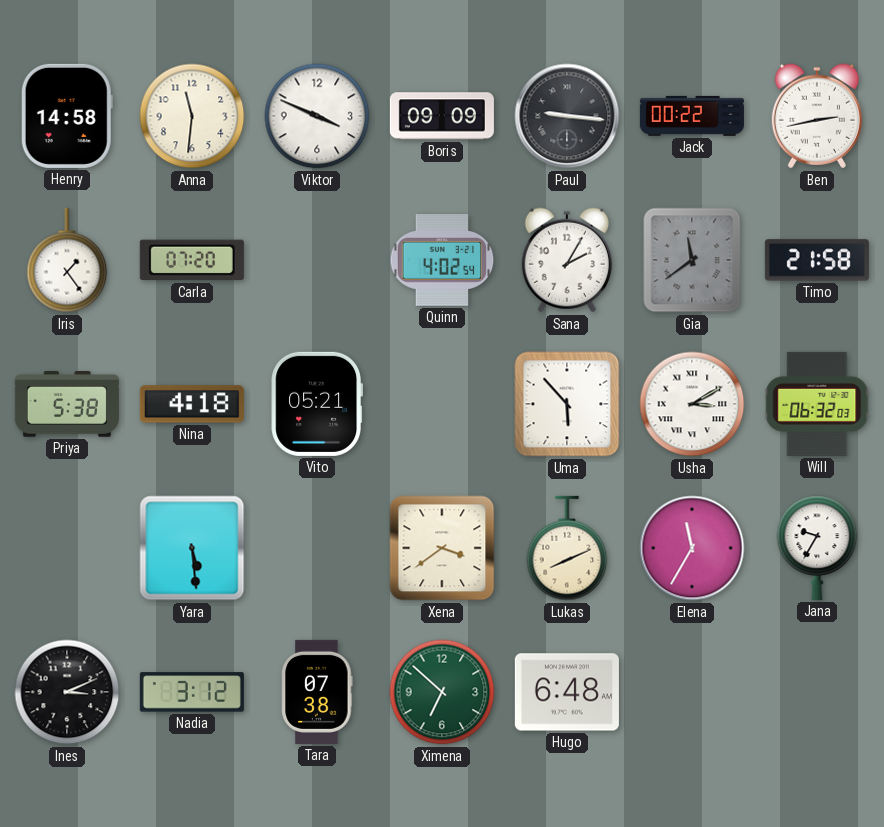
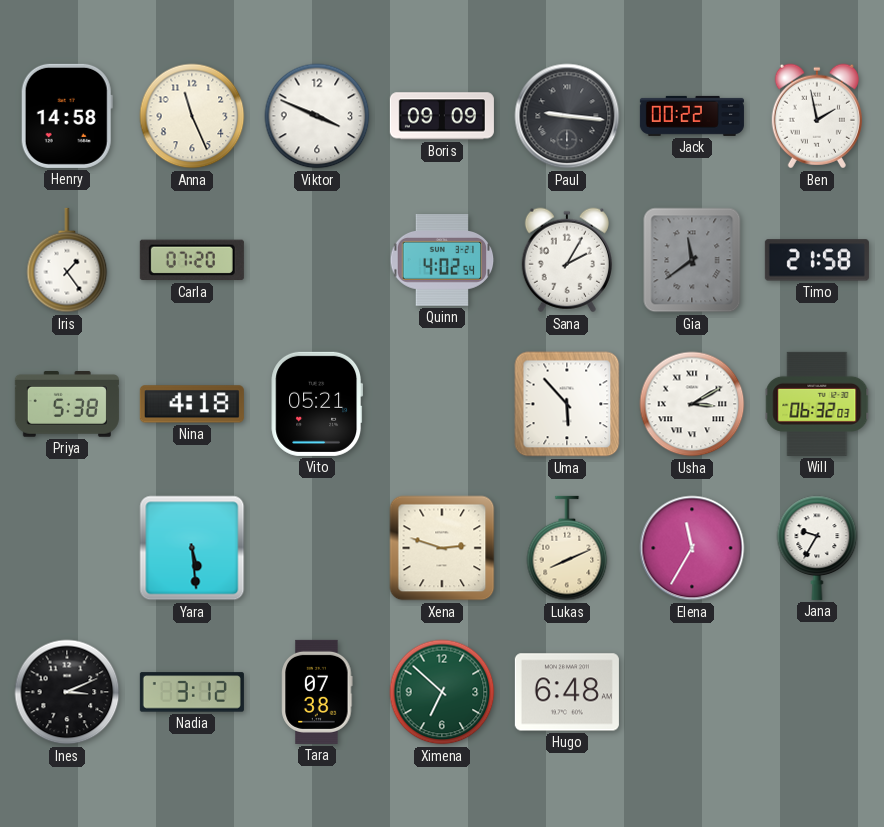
Anna: 11:31 -> 11:26 (192, 116)
Ben: 2:43 -> 1:58 (817, 116)
Xena: 3:39 -> 2:48 (442, 548)
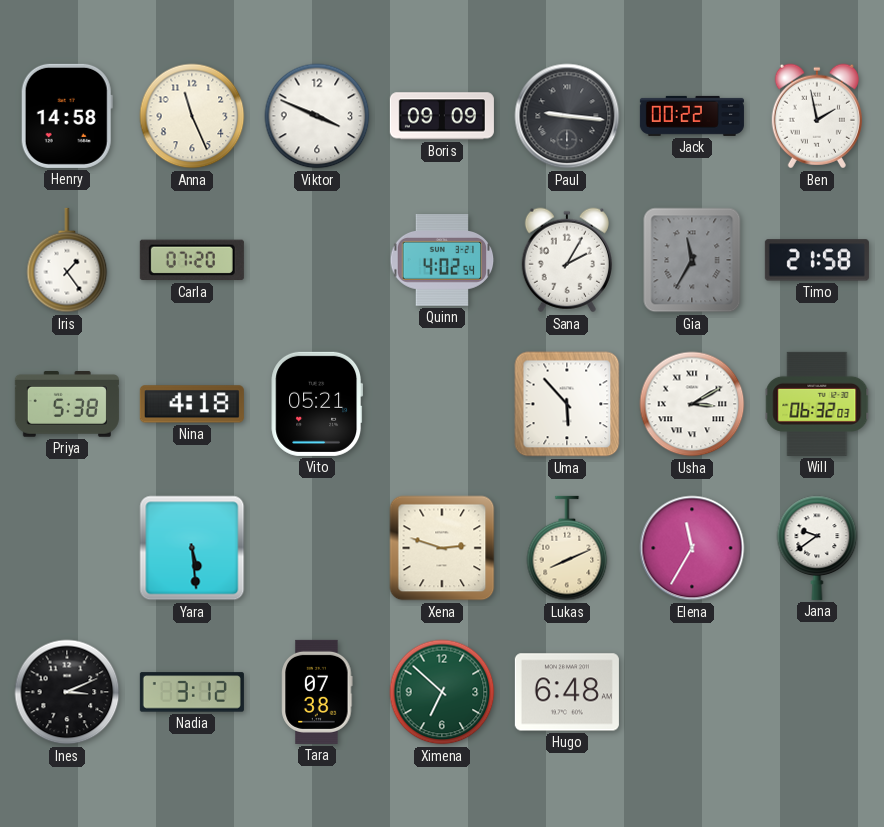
Gia: 11:39 -> 11:35 (692, 260)
Jana: 9:35 -> 9:39 (817, 548)
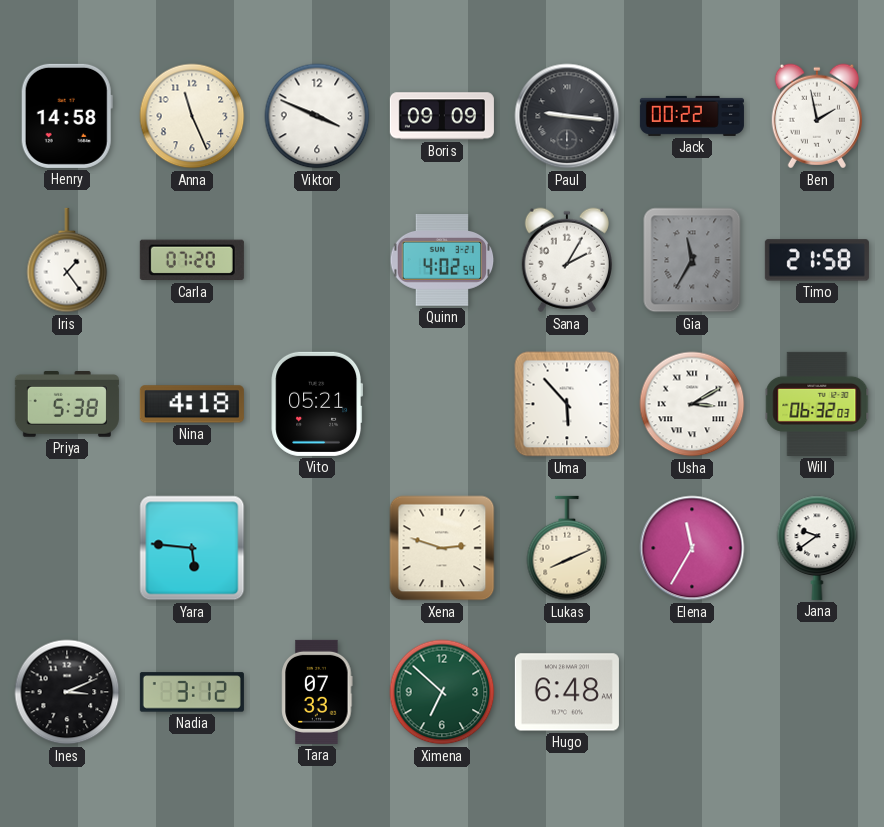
Yara: 5:29 -> 5:46 (192, 548)
Tara: 07:38 -> 07:33 (317, 692)
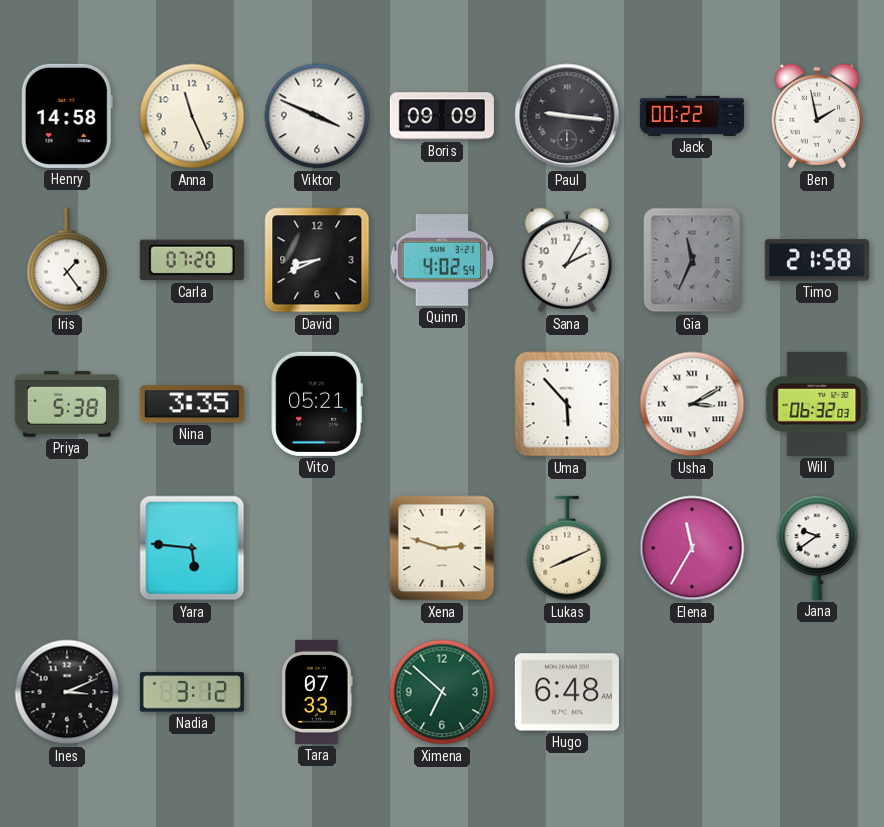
David: none -> 8:41 (317, 260)
Gia: 11:35 -> 11:34 (692, 260)
Nina: 4:18 -> 3:35 (192, 404)
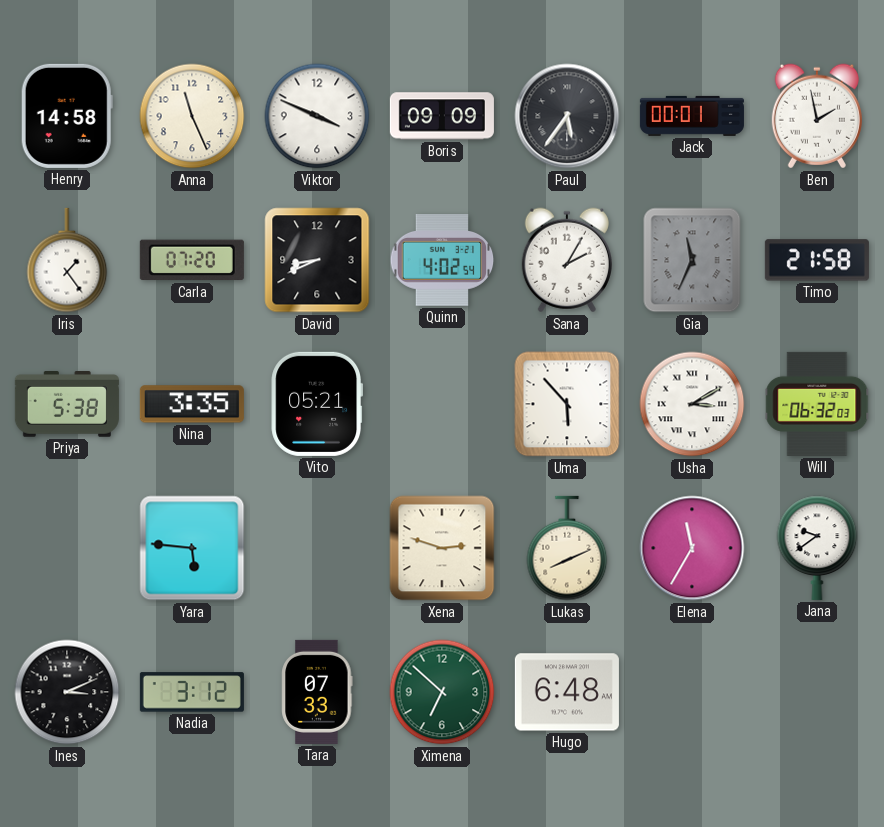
Paul: 9:16 -> 5:36 (567, 116)
Jack: 00:22 -> 00:01 (692, 116)
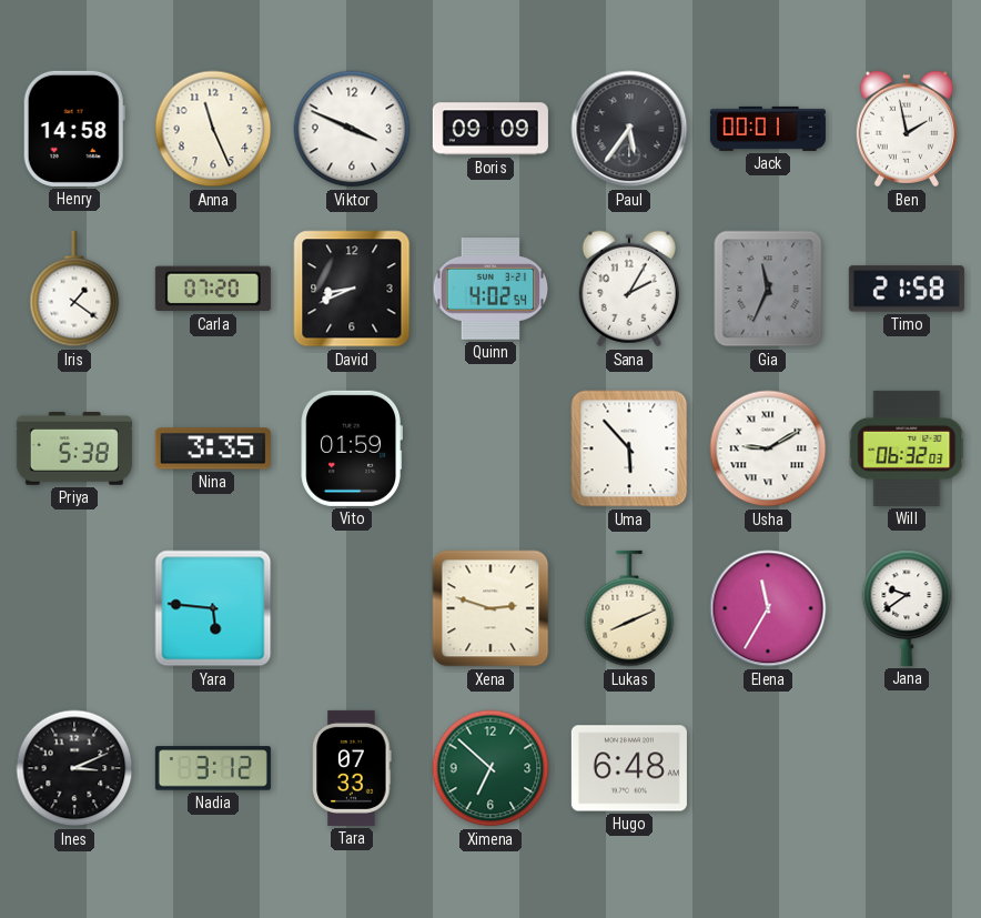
Iris: 1:24 -> 1:21 (74, 289)
Vito: 05:21 -> 01:59 (351, 448)
Usha: 3:10 -> 9:10 (768, 448)
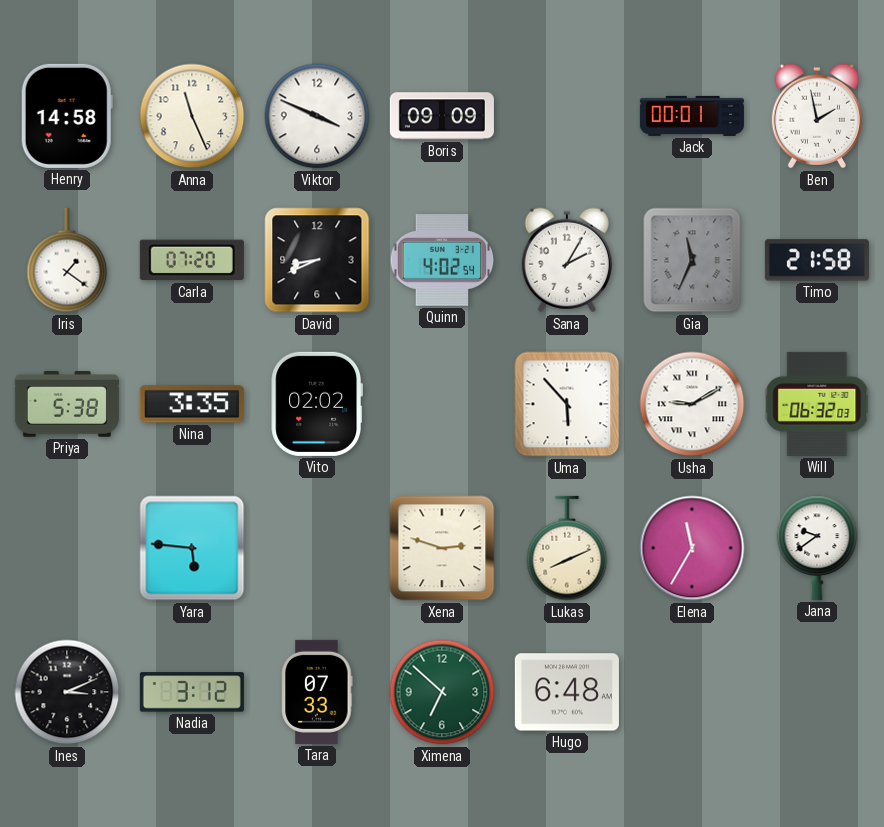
Paul: 5:36 -> none (629, 129)
Vito: 01:59 -> 02:02 (316, 404)
